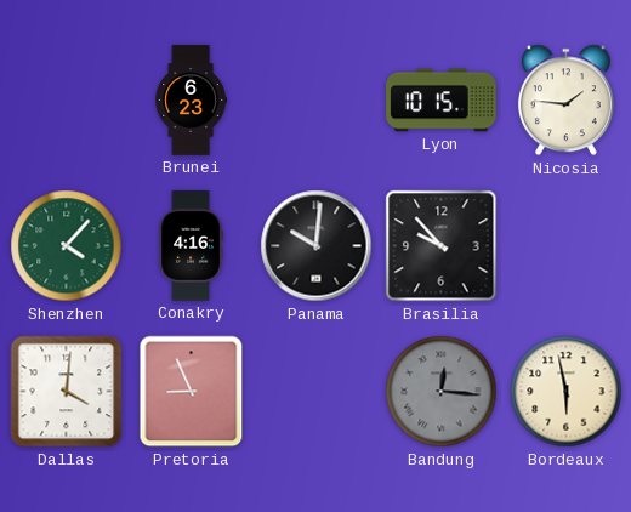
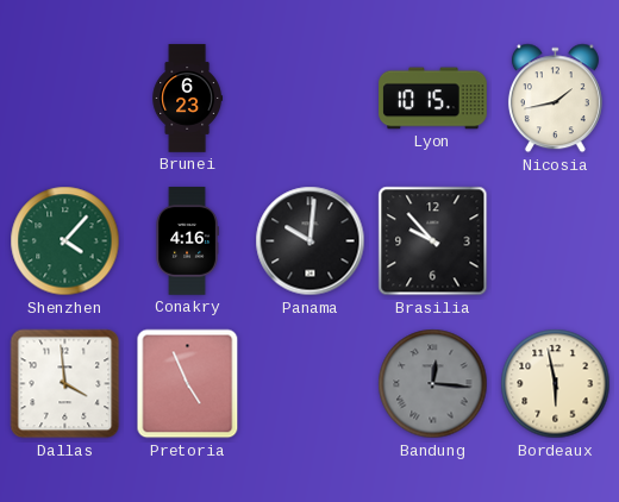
Nicosia: 1:46 -> 1:43 (555, 99)
Dallas: 4:01 -> 3:59 (65, 384)
Pretoria: 8:56 -> 4:56 (188, 384)
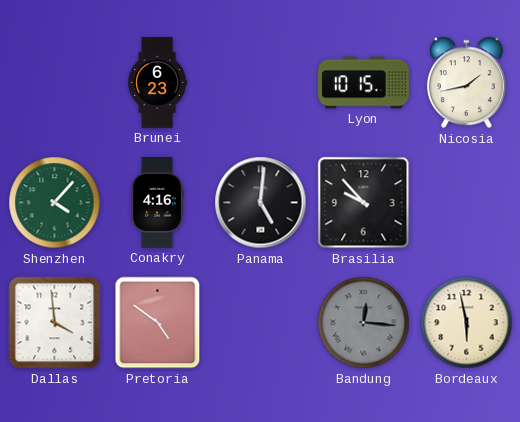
Panama: 10:01 -> 5:01 (261, 203)
Pretoria: 4:56 -> 4:51 (158, 323)
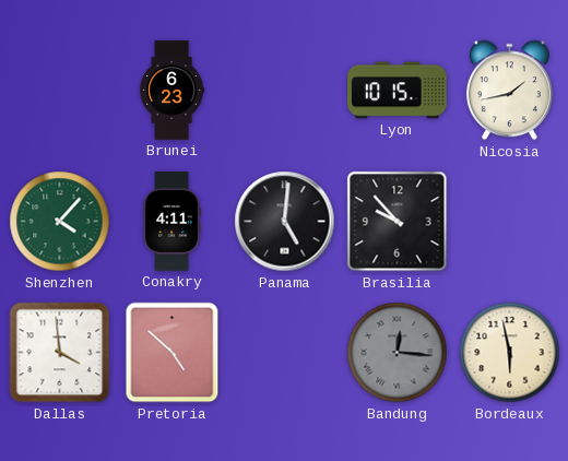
Conakry: 4:16 -> 4:11 (171, 222)
Pretoria: 4:51 -> 4:52 (173, 353)
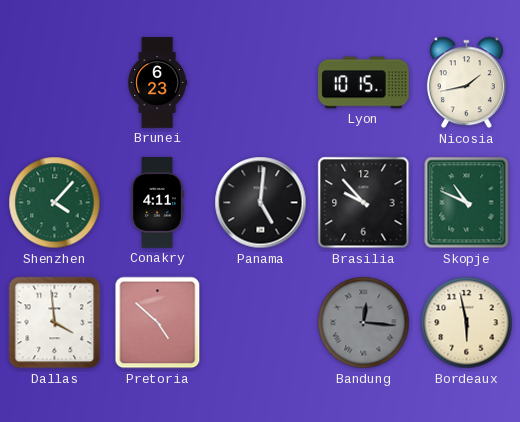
Skopje: none -> 10:49 (467, 203)
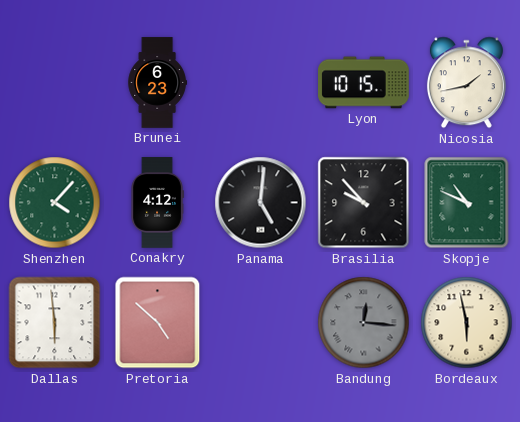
Conakry: 4:11 -> 4:12 (157, 203)
Dallas: 3:59 -> 5:59 (55, 323)
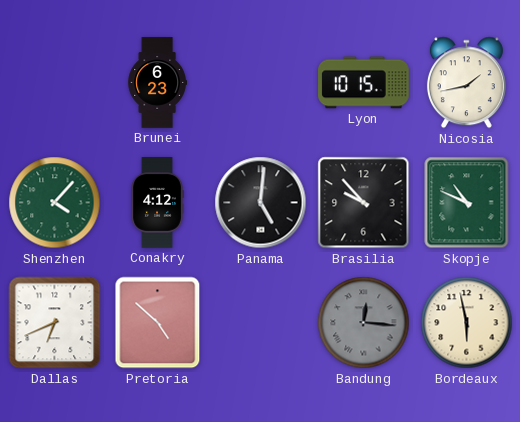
Dallas: 5:59 -> 6:41 (55, 323)
